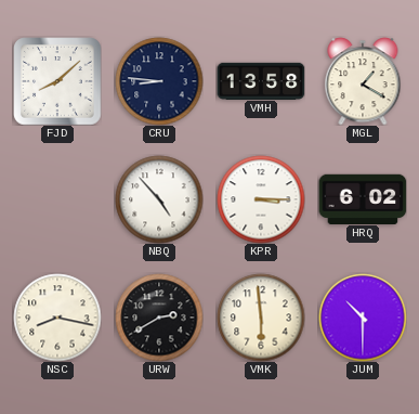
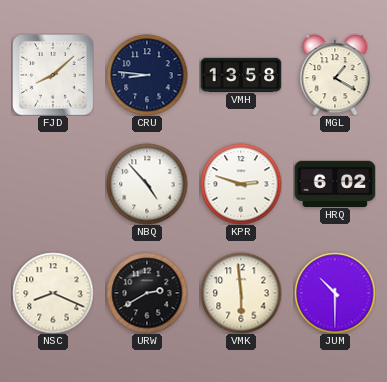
KPR: 3:15 -> 2:48 (241, 184)
NSC: 8:17 -> 8:19 (53, 293)
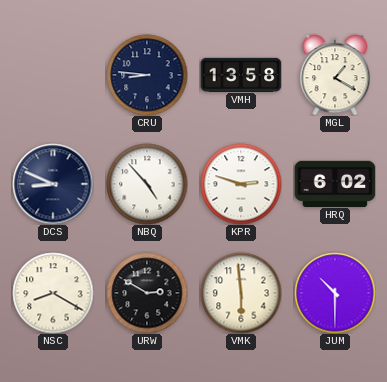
FJD: 8:08 -> none (53, 75)
DCS: none -> 8:49 (53, 184)
NSC: 8:19 -> 8:20 (53, 293)
URW: 2:40 -> 2:50 (147, 293)
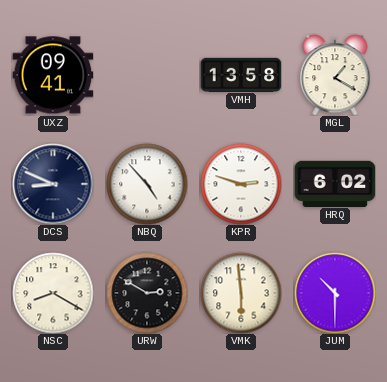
UXZ: none -> 09:41 (53, 75)
CRU: 8:46 -> none (147, 75)
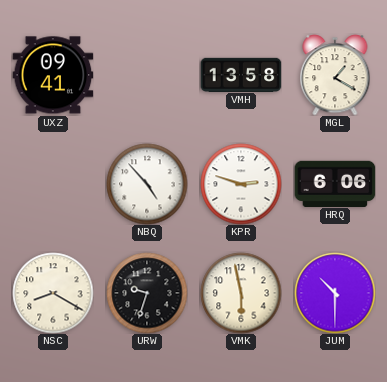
DCS: 8:49 -> none (53, 184)
HRQ: 6:02 -> 6:06 (335, 183)
URW: 2:50 -> 9:33 (147, 293)
VMK: 5:59 -> 5:58 (241, 293)
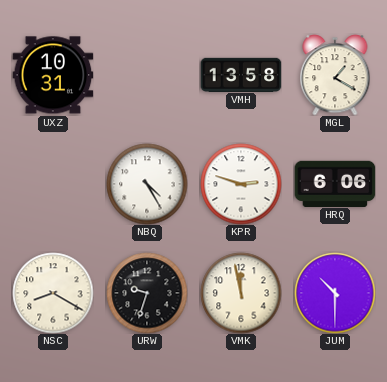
UXZ: 09:41 -> 10:31 (53, 75)
NBQ: 4:53 -> 4:25 (147, 184)
VMK: 5:58 -> 11:58 (241, 293)
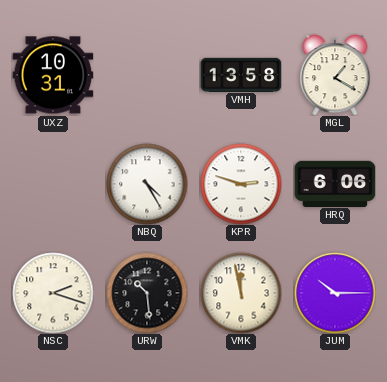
NSC: 8:20 -> 2:18 (53, 293)
URW: 9:33 -> 10:29 (147, 293)
JUM: 10:30 -> 10:15 (335, 293)
